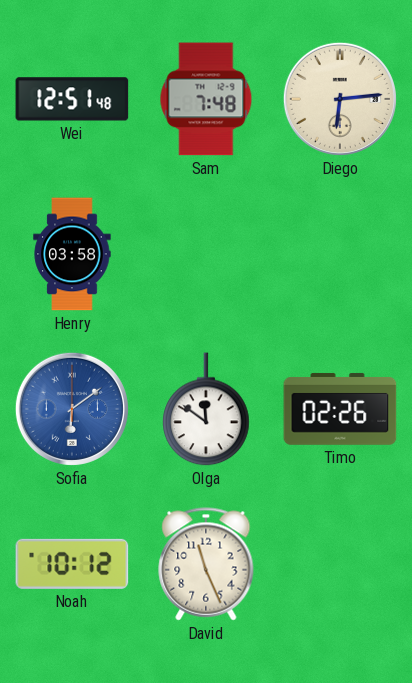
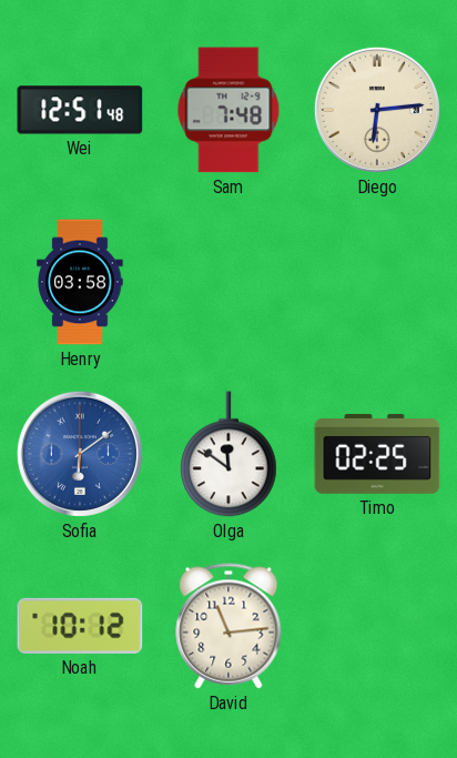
Timo: 02:26 -> 02:25 (377, 454)
David: 11:26 -> 11:14 (228, 626)
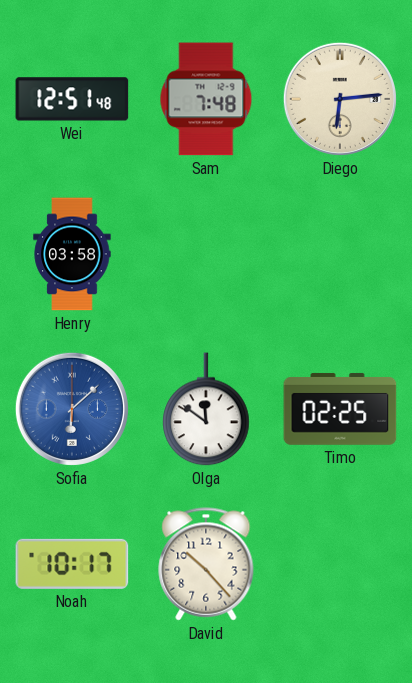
Sofia: 6:09 -> 6:08 (72, 409)
Noah: 10:12 -> 10:17 (72, 564)
David: 11:14 -> 10:23 (206, 564)
